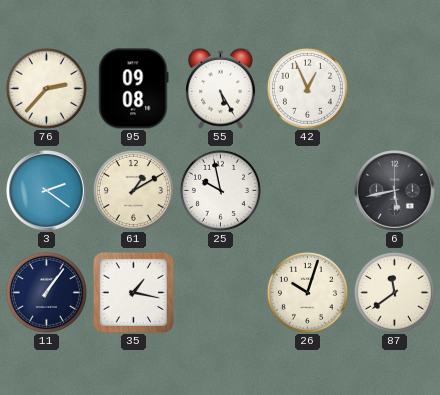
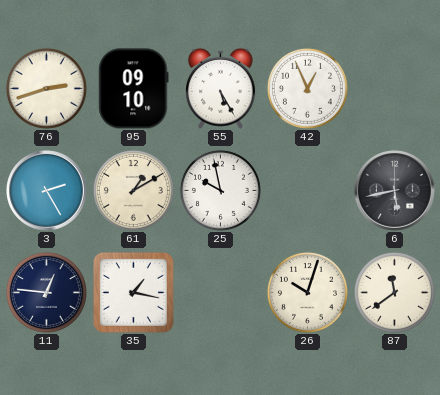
76: 2:37 -> 2:42 (46, 88)
95: 09:08 -> 09:10 (134, 89)
3: 2:21 -> 2:25 (47, 191)
11: 1:06 -> 12:46 (46, 292)
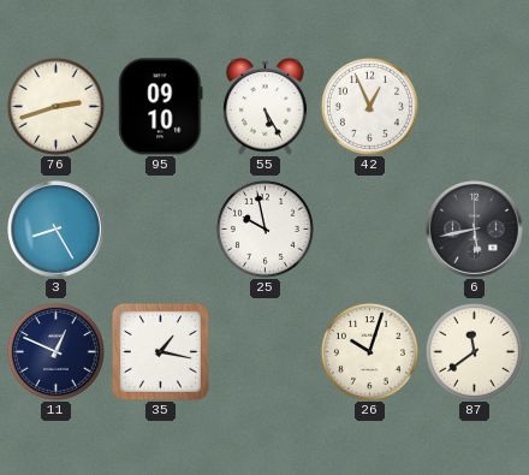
3: 2:25 -> 8:25 (57, 230)
61: 1:10 -> none (133, 190)
11: 12:46 -> 12:49 (55, 351)
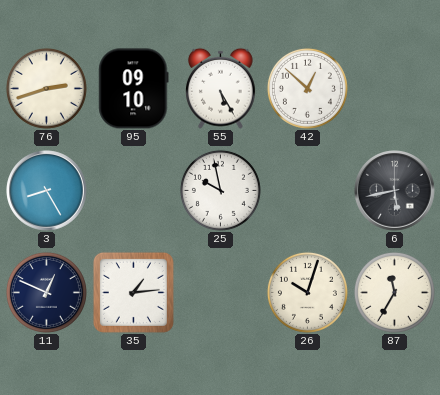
42: 12:56 -> 12:52 (307, 88)
35: 1:17 -> 1:14 (133, 292)
87: 11:39 -> 11:35 (394, 292)
